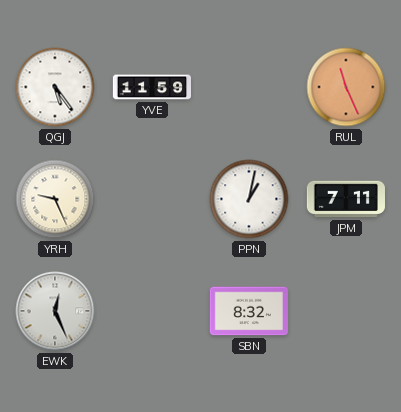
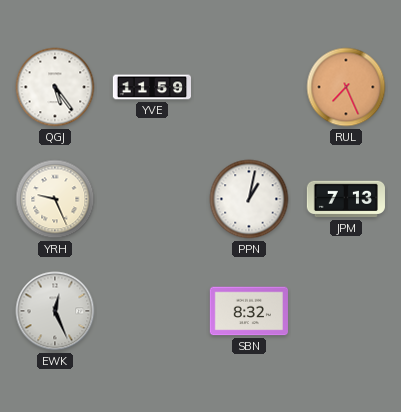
RUL: 11:26 -> 7:26 (346, 87)
JPM: 7:11 -> 7:13 (346, 199)
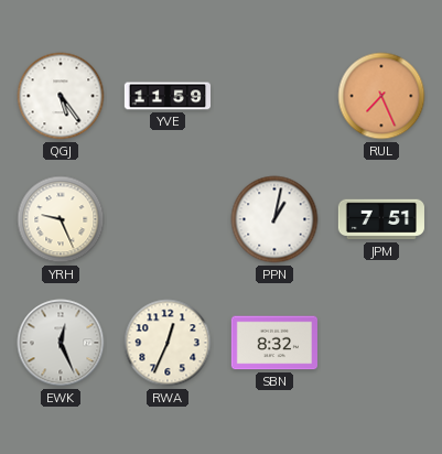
JPM: 7:13 -> 7:51 (381, 219)
RWA: none -> 12:34 (168, 343)
